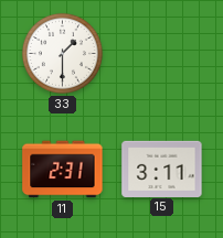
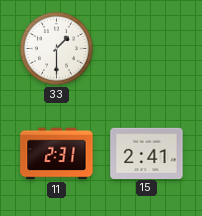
15: 3:11 -> 2:41 (147, 153)
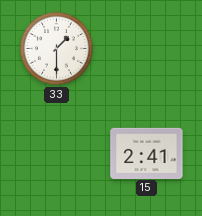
11: 2:31 -> none (57, 154)
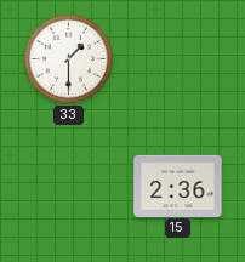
15: 2:41 -> 2:36 (178, 186)
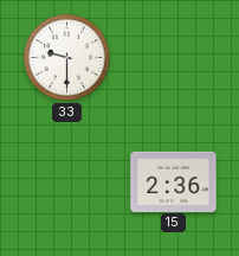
33: 1:30 -> 9:30 (66, 57)
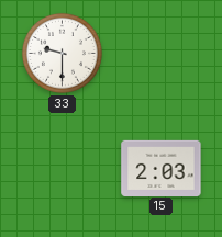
15: 2:36 -> 2:03 (162, 168)
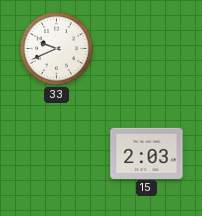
33: 9:30 -> 9:41 (56, 48)
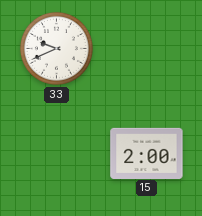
15: 2:03 -> 2:00 (147, 153)
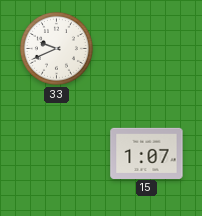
15: 2:00 -> 1:07 (147, 153)
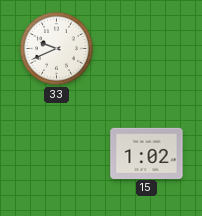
15: 1:07 -> 1:02 (147, 153)
